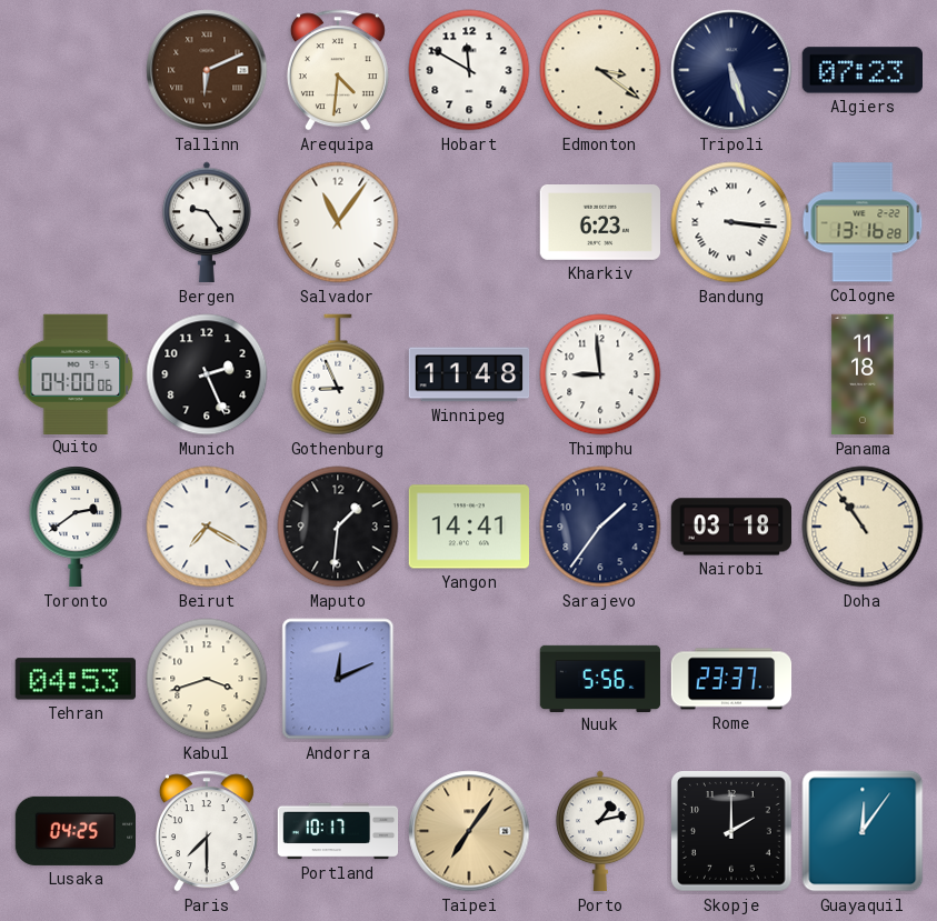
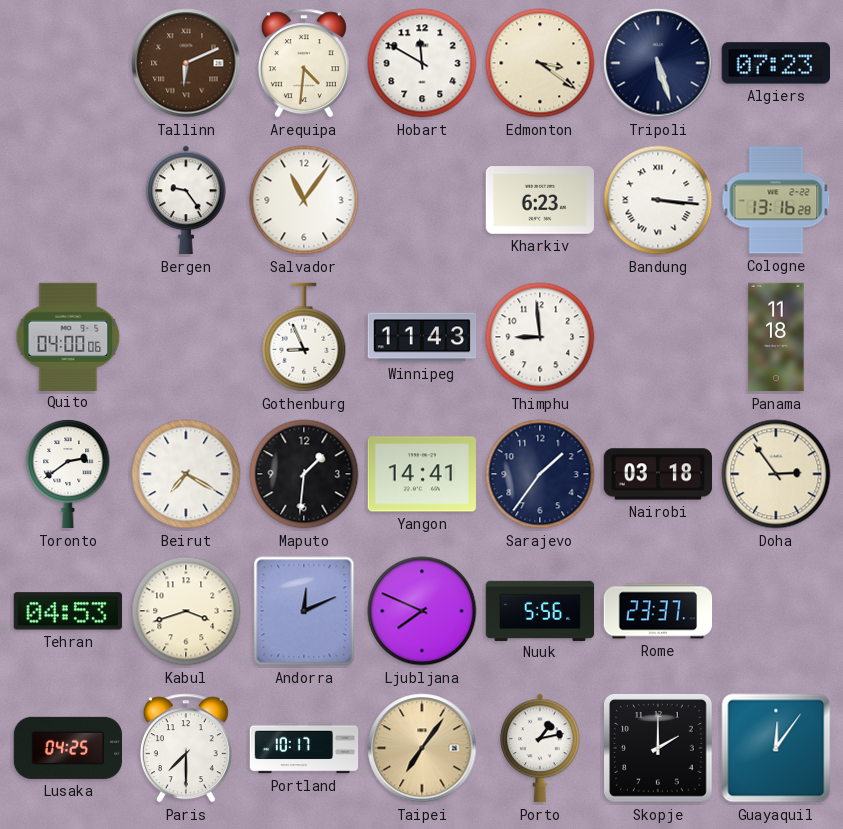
Munich: 2:26 -> none (207, 374)
Winnipeg: 11:48 -> 11:43 (422, 337)
Doha: 10:54 -> 2:54 (776, 474)
Ljubljana: none -> 7:49 (422, 611)
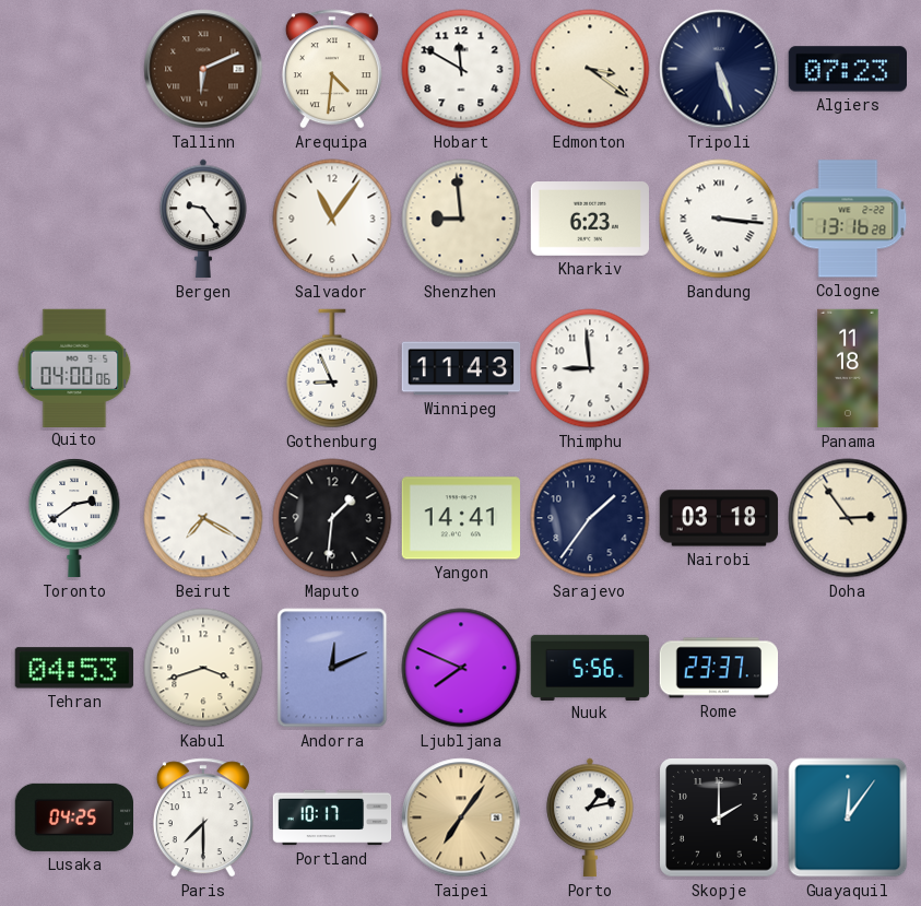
Shenzhen: none -> 8:59 (461, 219)
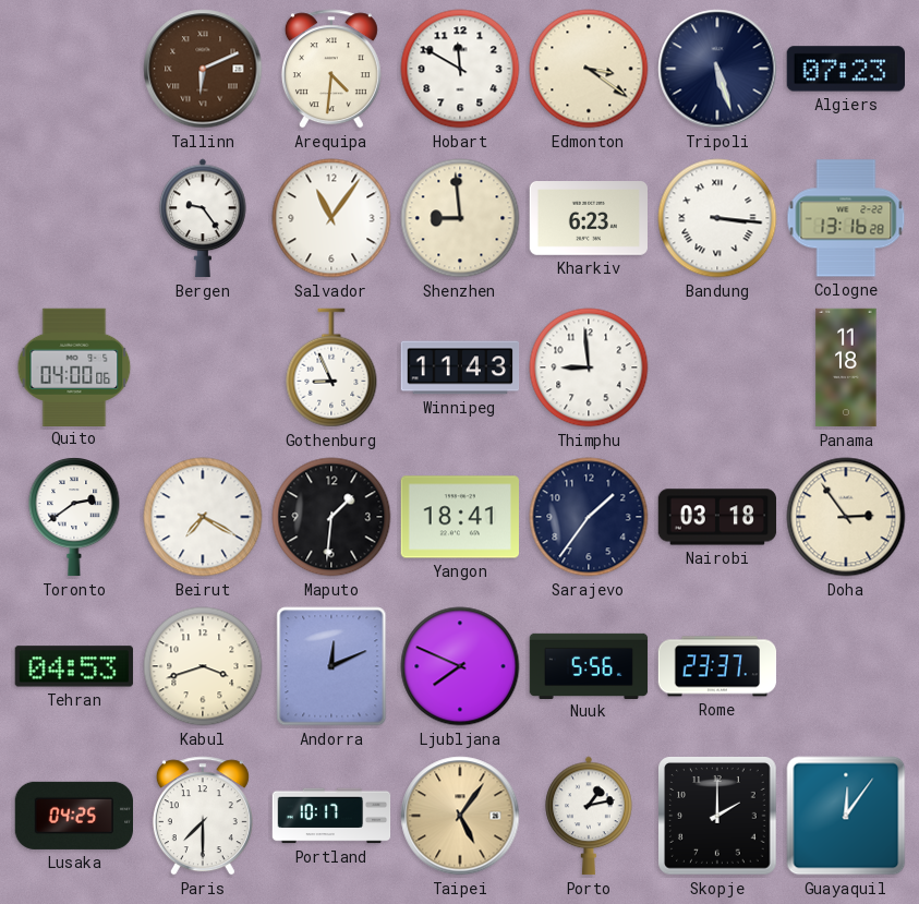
Yangon: 14:41 -> 18:41 (459, 517)
Taipei: 7:06 -> 5:06 (460, 816)
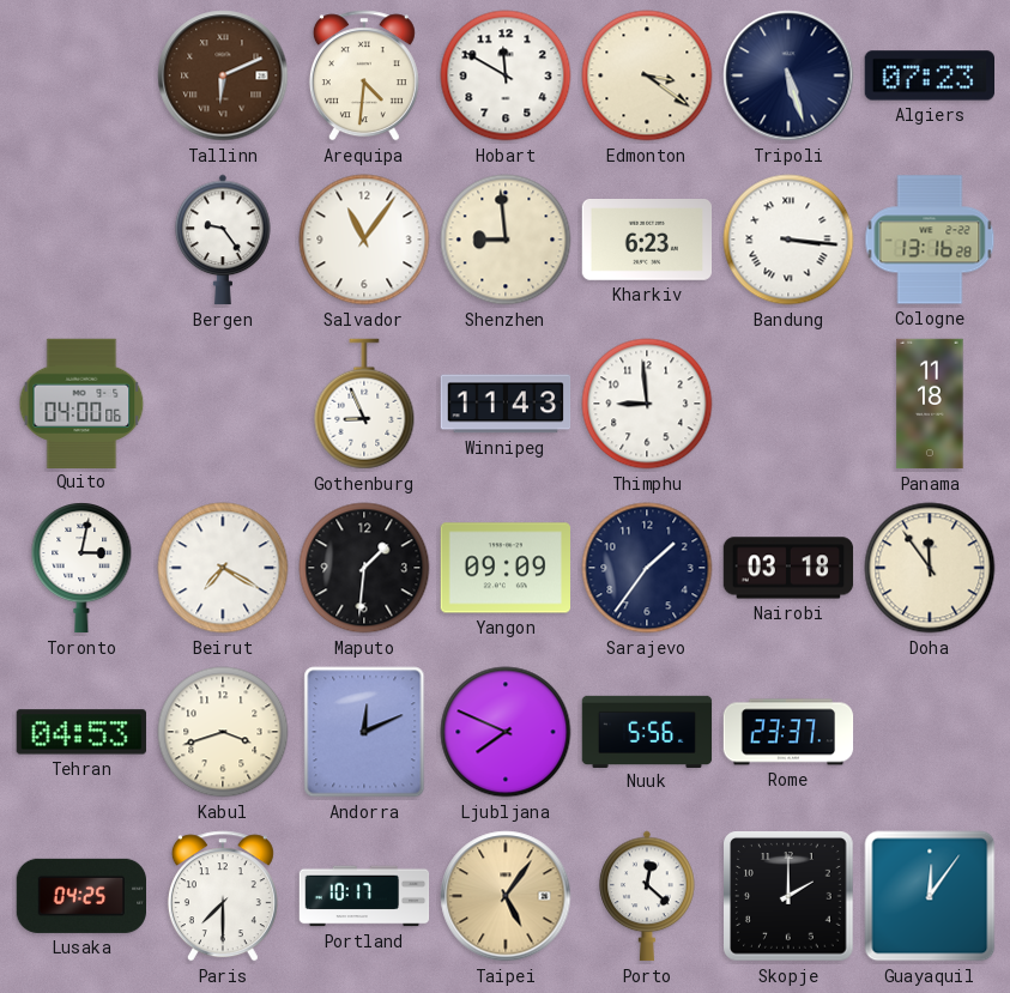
Toronto: 2:39 -> 3:02 (81, 568)
Yangon: 18:41 -> 09:09 (504, 568)
Doha: 2:54 -> 11:54 (930, 568)
Porto: 1:13 -> 12:22 (647, 896)
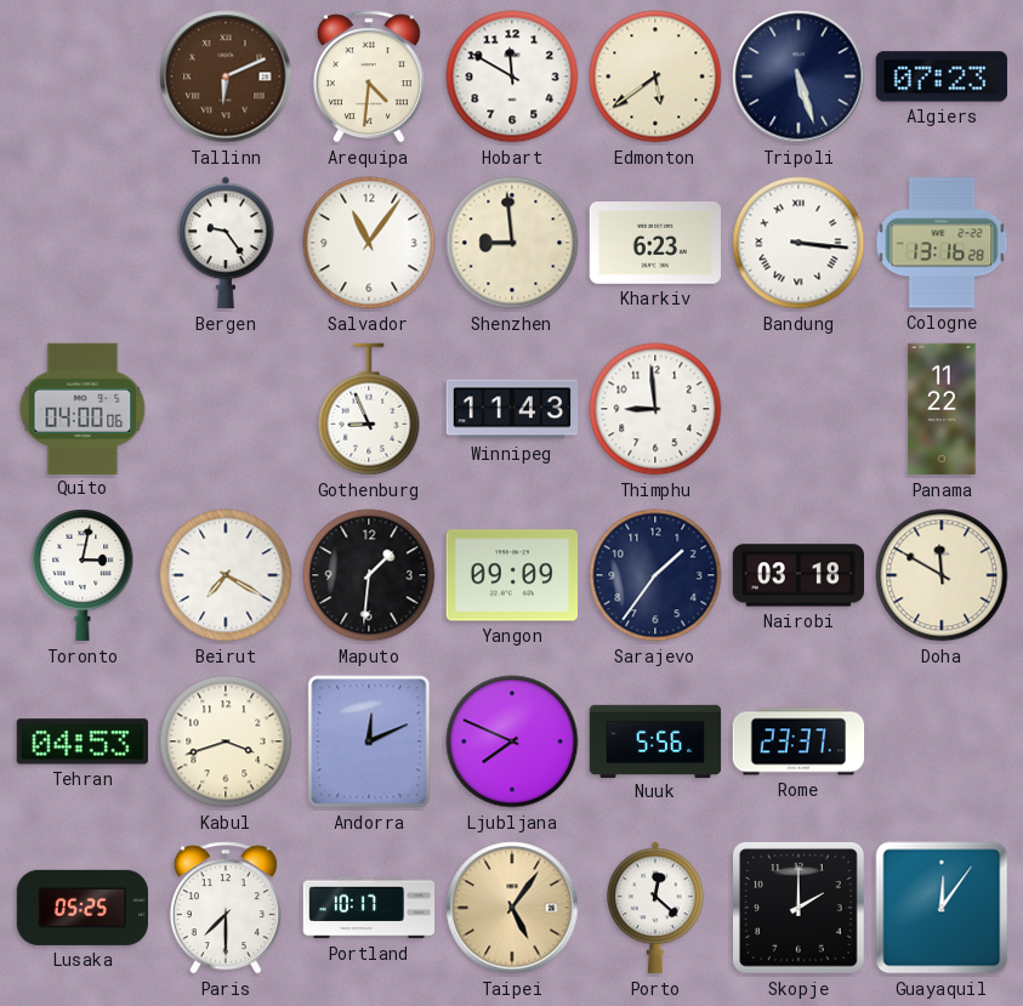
Edmonton: 3:21 -> 5:39 (655, 76)
Panama: 11:18 -> 11:22 (942, 409)
Doha: 11:54 -> 11:50 (942, 575)
Lusaka: 04:25 -> 05:25 (81, 908)
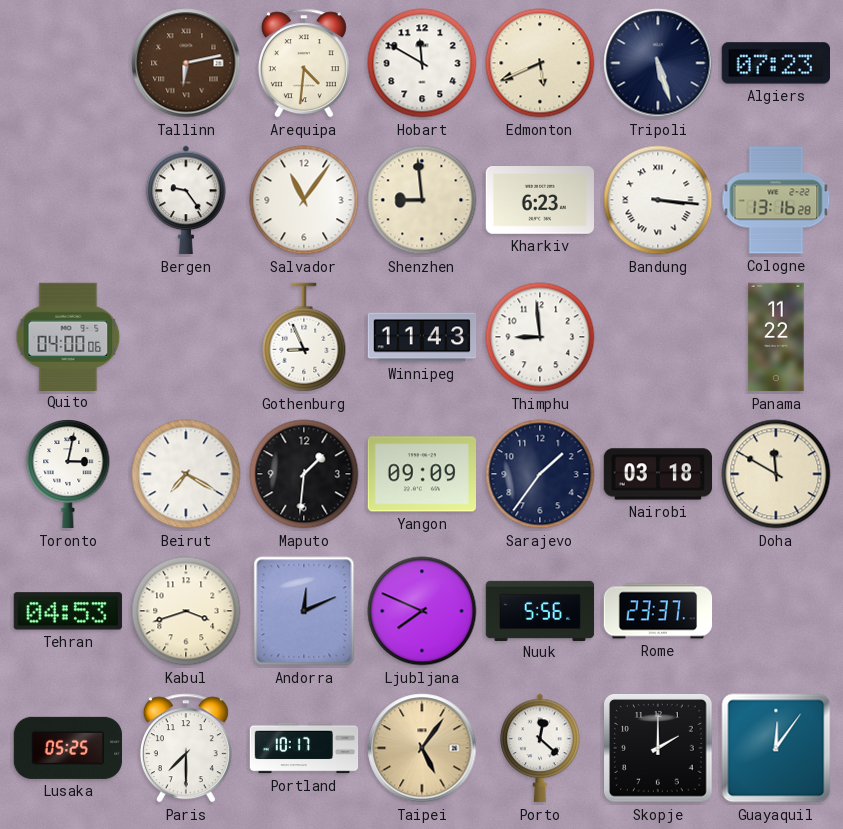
Tallinn: 6:11 -> 6:13 (186, 63)
Edmonton: 5:39 -> 5:41 (540, 63)
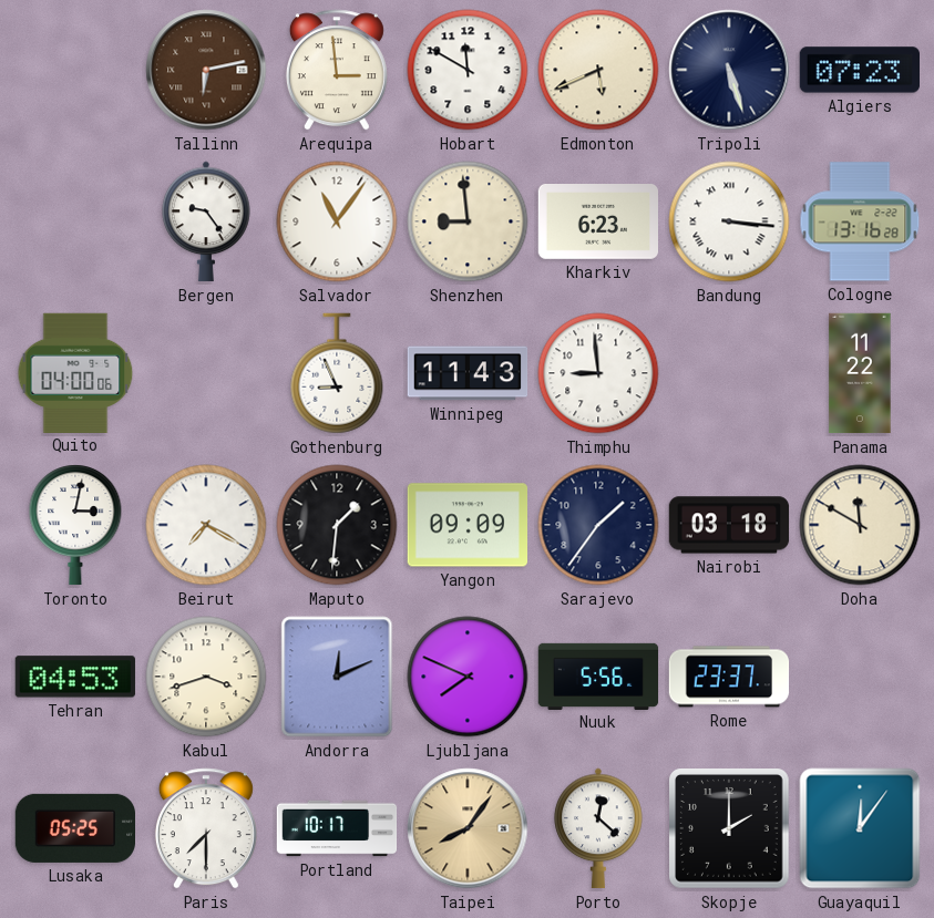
Arequipa: 4:31 -> 2:59 (337, 70)
Taipei: 5:06 -> 8:06 (468, 828)
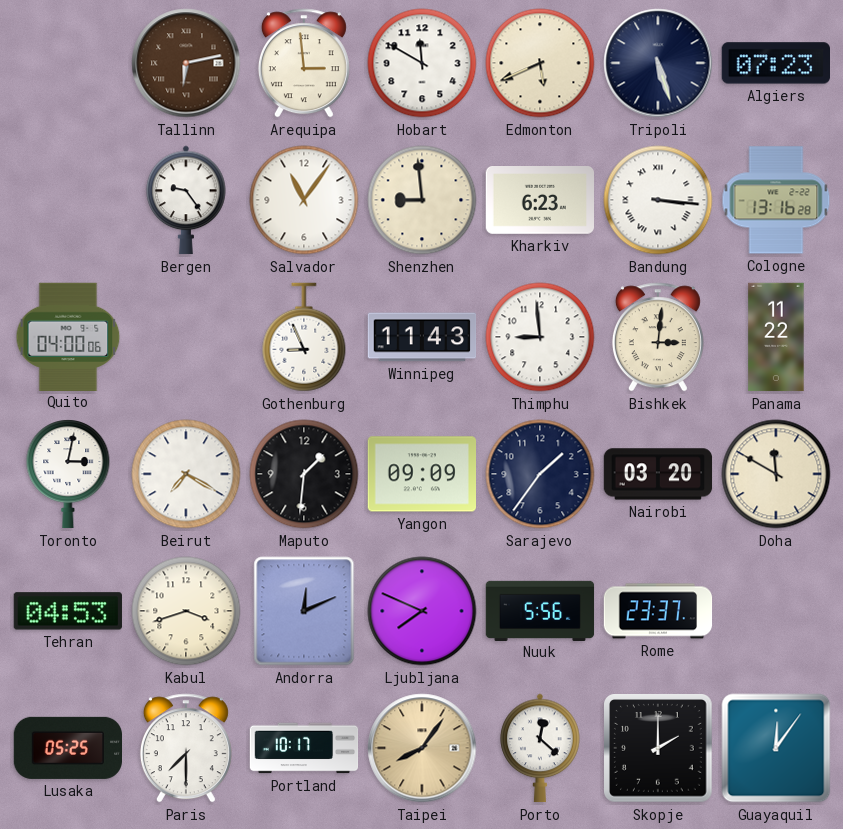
Bishkek: none -> 3:01 (658, 337)
Nairobi: 03:18 -> 03:20 (658, 474)
